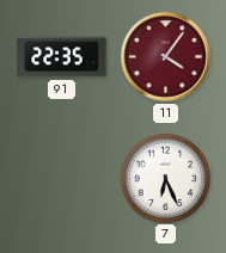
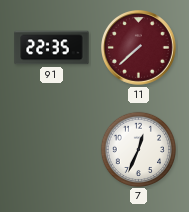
11: 4:06 -> 7:38 (139, 48)
7: 6:26 -> 12:34 (138, 149)
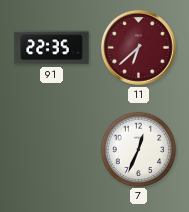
11: 7:38 -> 6:38 (139, 48)
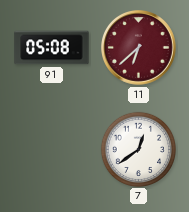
91: 22:35 -> 05:08 (52, 48)
7: 12:34 -> 12:39 (138, 149)
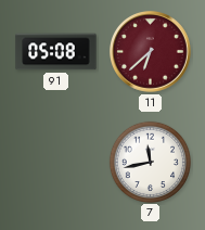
7: 12:39 -> 11:43 (150, 162)
